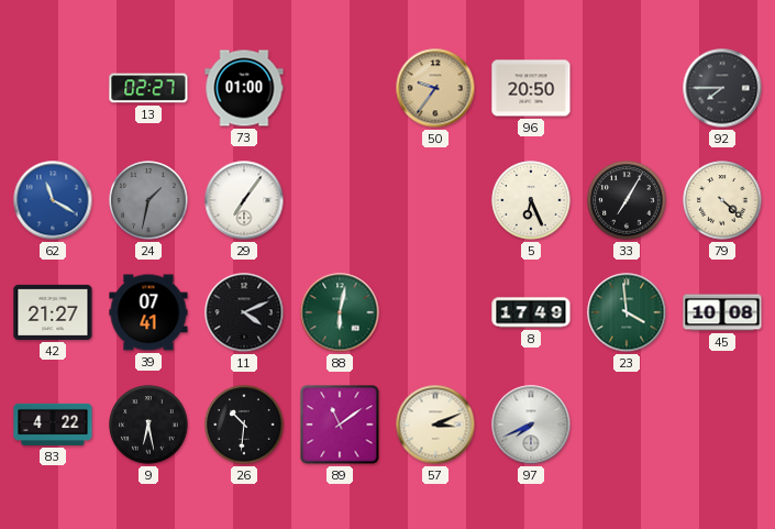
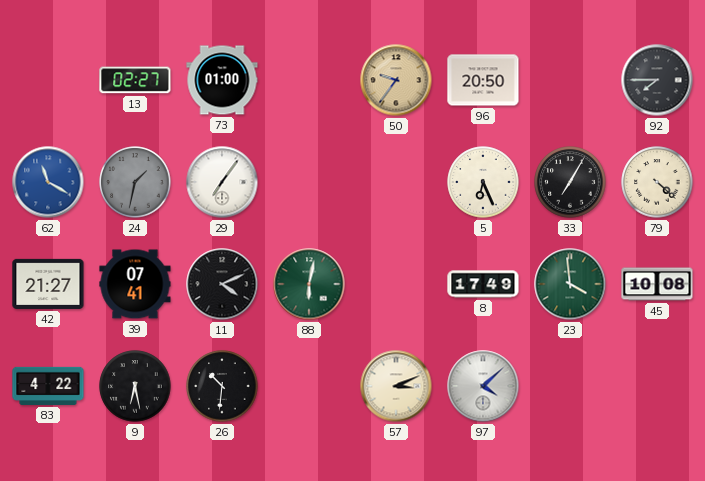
89: 11:09 -> none (340, 425)
97: 7:41 -> 4:08 (483, 386)
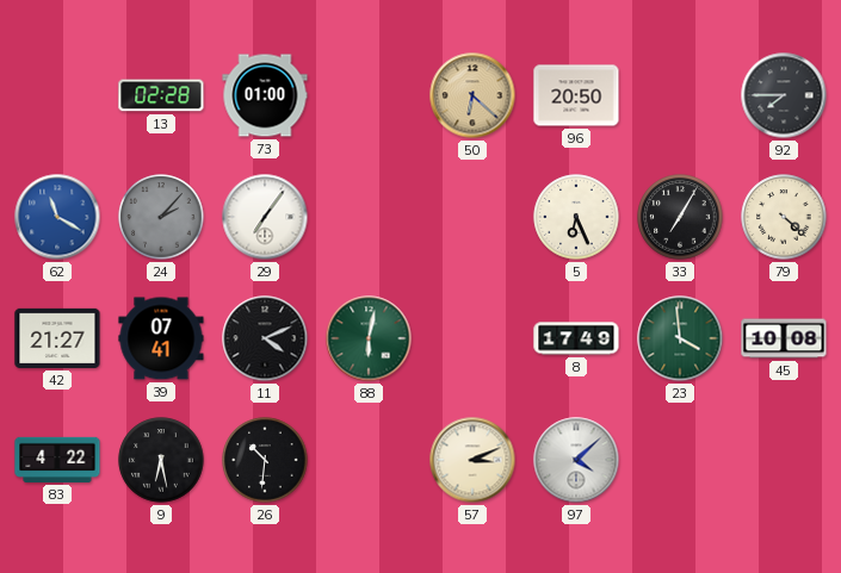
13: 02:27 -> 02:28 (161, 95)
50: 9:36 -> 6:22 (472, 95)
24: 1:32 -> 2:07 (161, 217)
